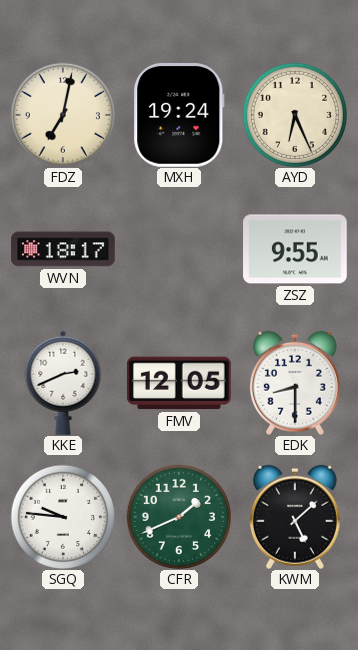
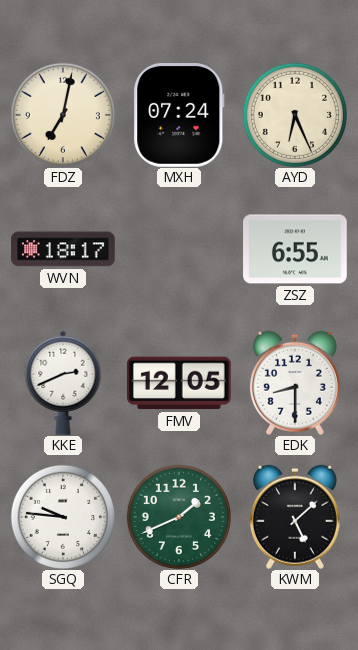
MXH: 19:24 -> 07:24 (179, 116)
ZSZ: 9:55 -> 6:55 (295, 249)
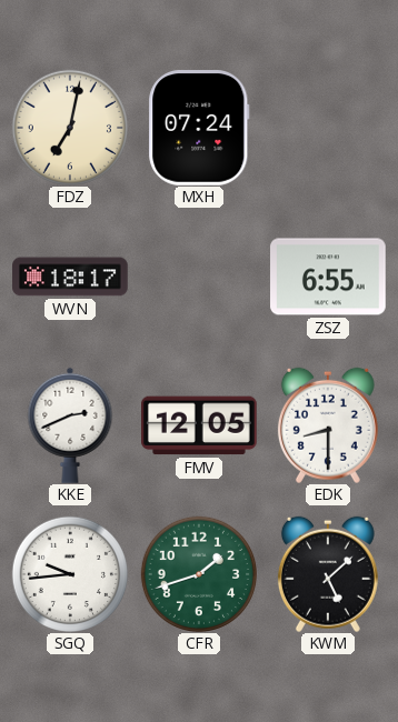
AYD: 6:26 -> none (295, 115)
SGQ: 9:46 -> 9:44 (70, 574)
CFR: 1:41 -> 1:42 (199, 574)
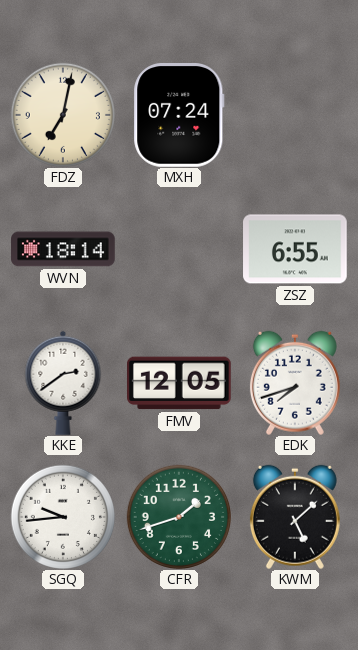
WVN: 18:17 -> 18:14 (63, 249)
KKE: 2:41 -> 2:39 (63, 383)
EDK: 8:30 -> 7:42 (295, 383)
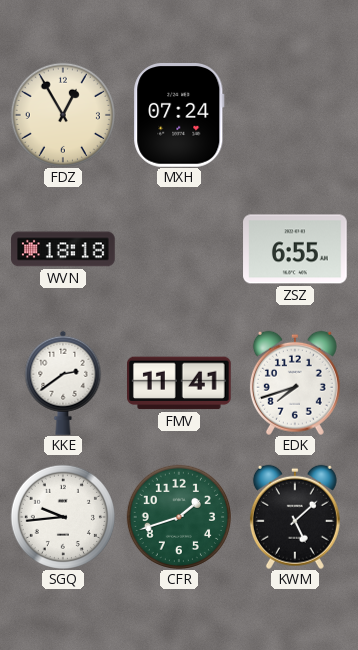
FDZ: 7:02 -> 12:55 (63, 115)
WVN: 18:14 -> 18:18 (63, 249)
FMV: 12:05 -> 11:41 (180, 383)
